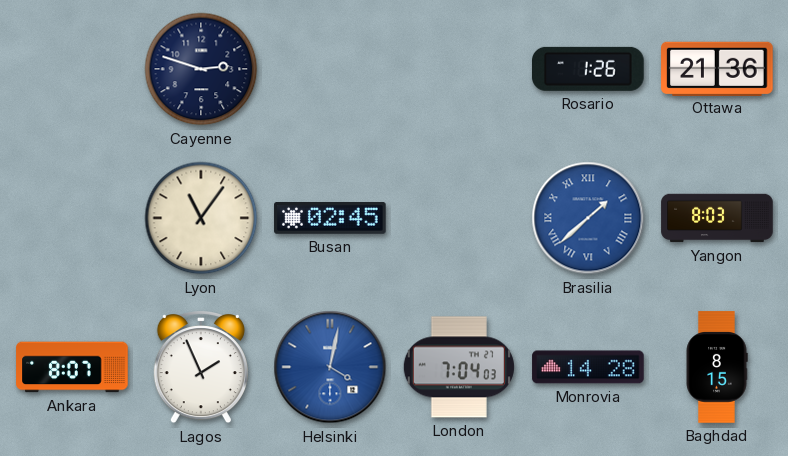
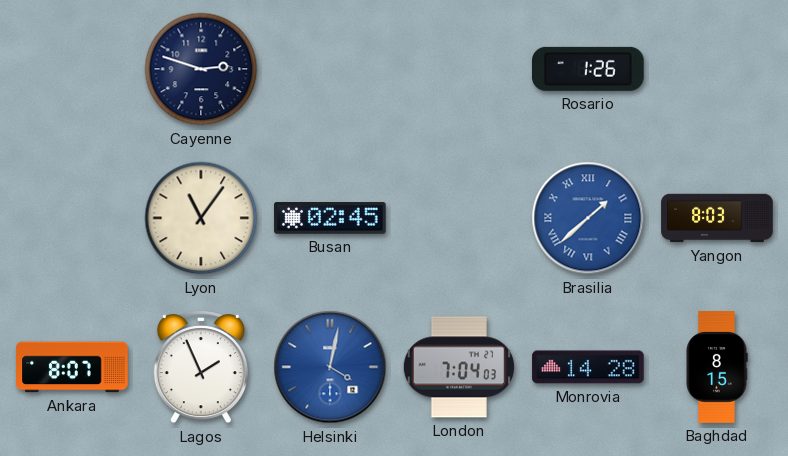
Ottawa: 21:36 -> none (717, 68)
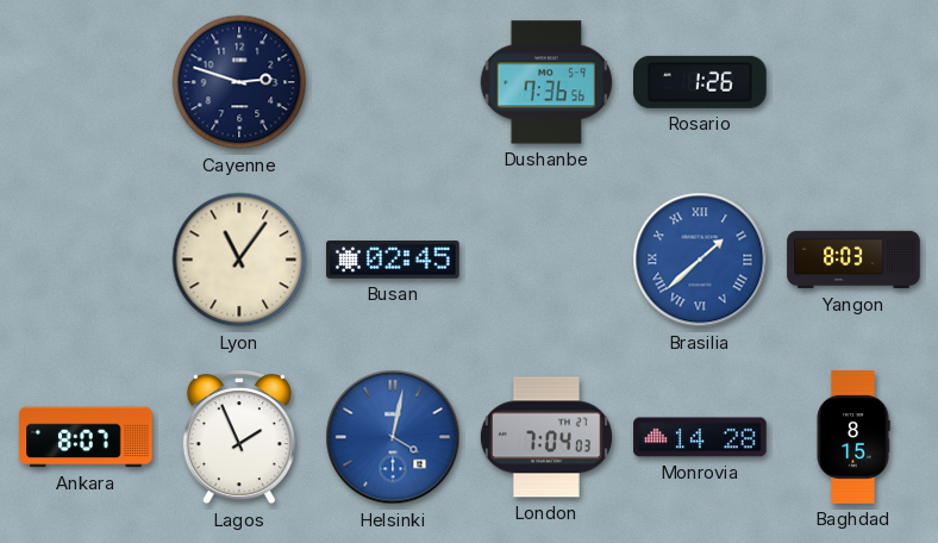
Dushanbe: none -> 7:36 (546, 82)
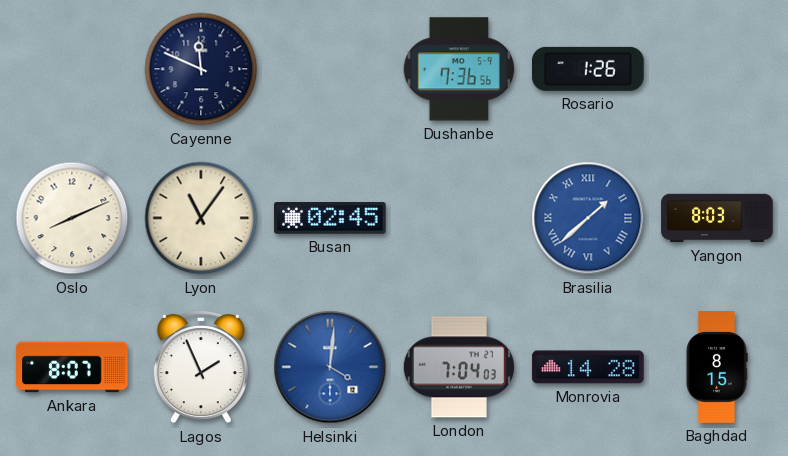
Cayenne: 2:48 -> 11:49 (201, 69)
Oslo: none -> 8:11 (72, 218)
Helsinki: 4:02 -> 4:01 (330, 367)
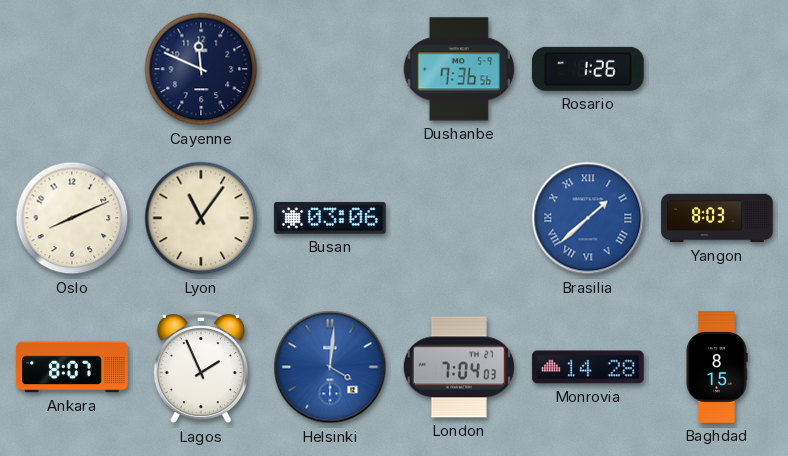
Busan: 02:45 -> 03:06 (330, 219)
